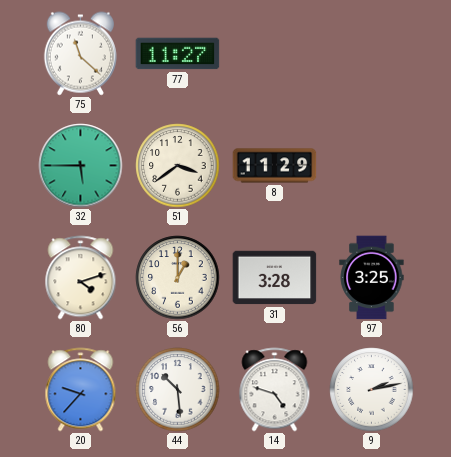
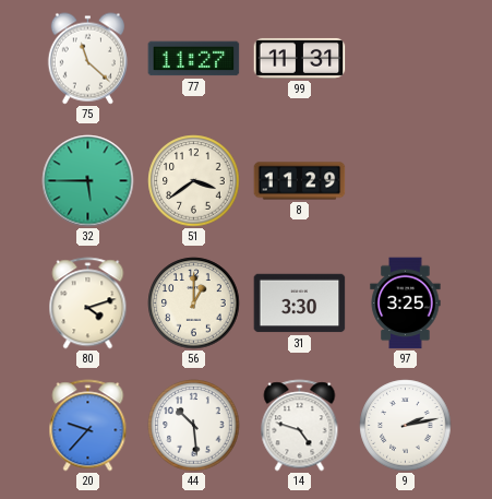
99: none -> 11:31 (300, 58)
31: 3:28 -> 3:30 (300, 304)
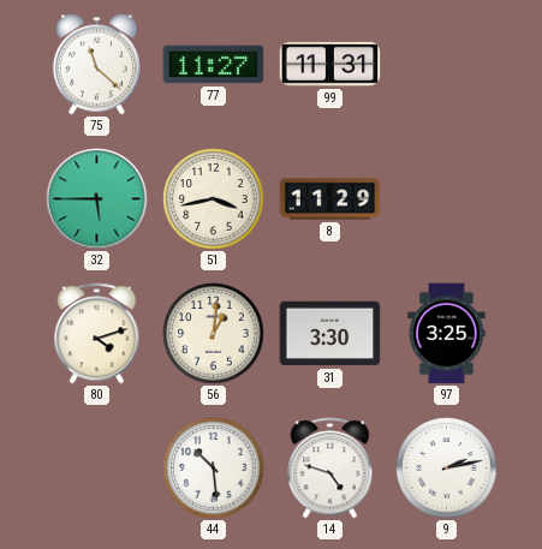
51: 3:39 -> 3:43 (214, 199)
56: 1:00 -> 1:01 (214, 334)
20: 9:37 -> none (88, 426)
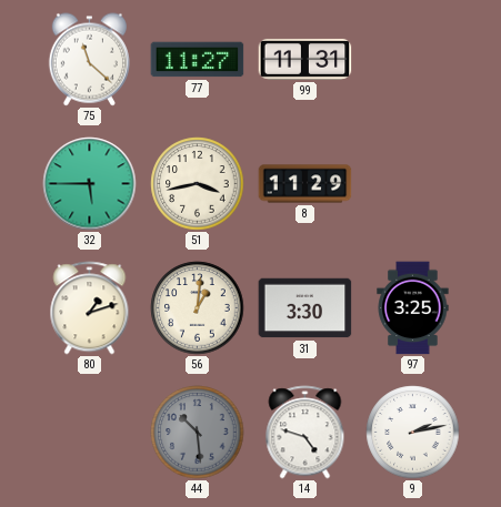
80: 4:12 -> 1:12 (90, 308)
44 dial: white -> grey (198, 433)
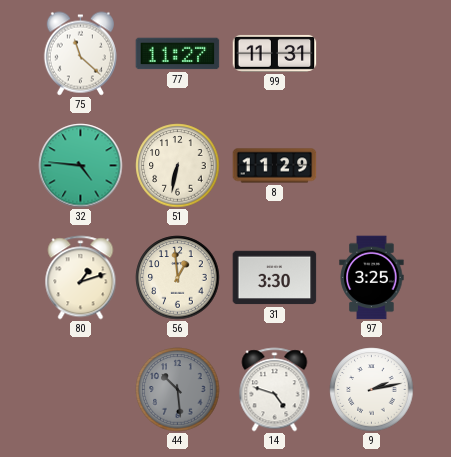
32: 5:45 -> 4:46 (81, 166)
51: 3:43 -> 6:32 (178, 166)
56: 1:01 -> 12:59 (178, 278)
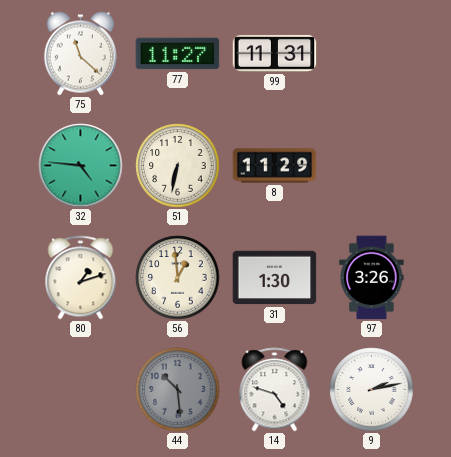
31: 3:30 -> 1:30 (275, 278)
97: 3:25 -> 3:26 (372, 278)
